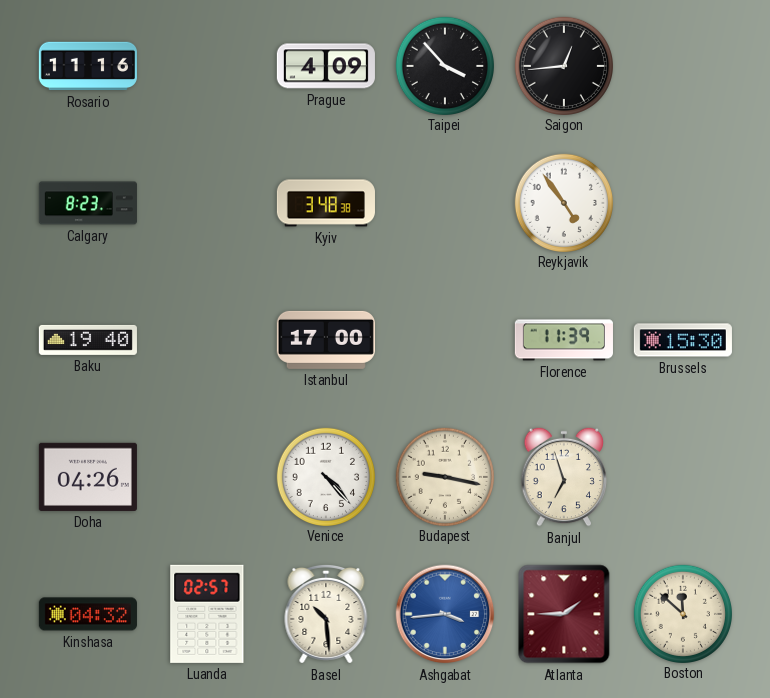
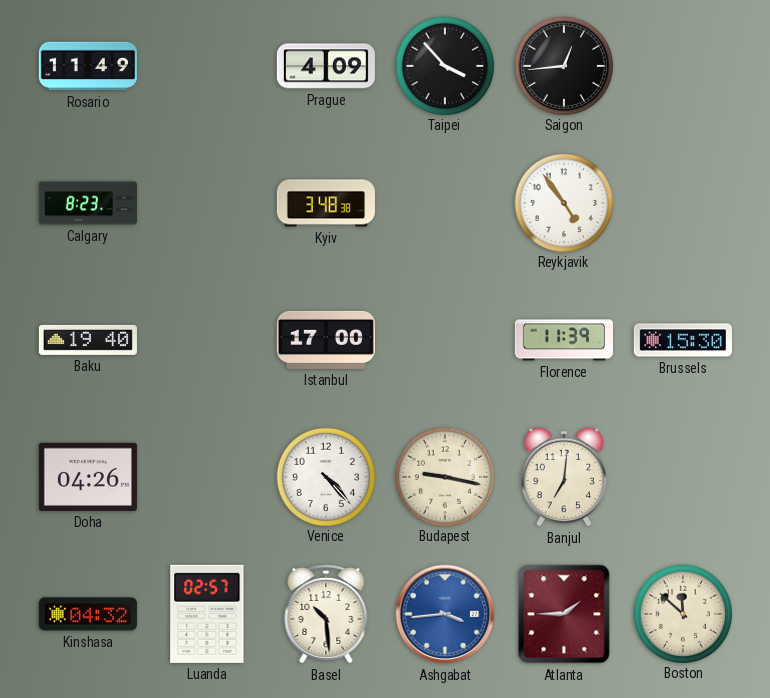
Rosario: 11:16 -> 11:49 (88, 66)
Banjul: 6:57 -> 7:01 (564, 477)
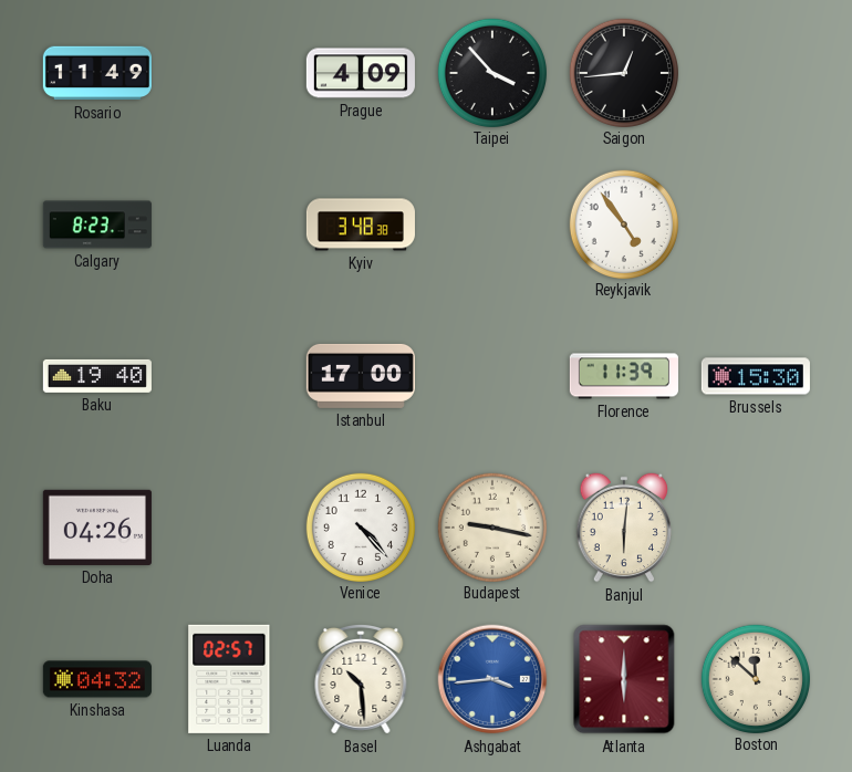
Banjul: 7:01 -> 6:01 (624, 528)
Atlanta: 1:45 -> 6:00 (624, 679)
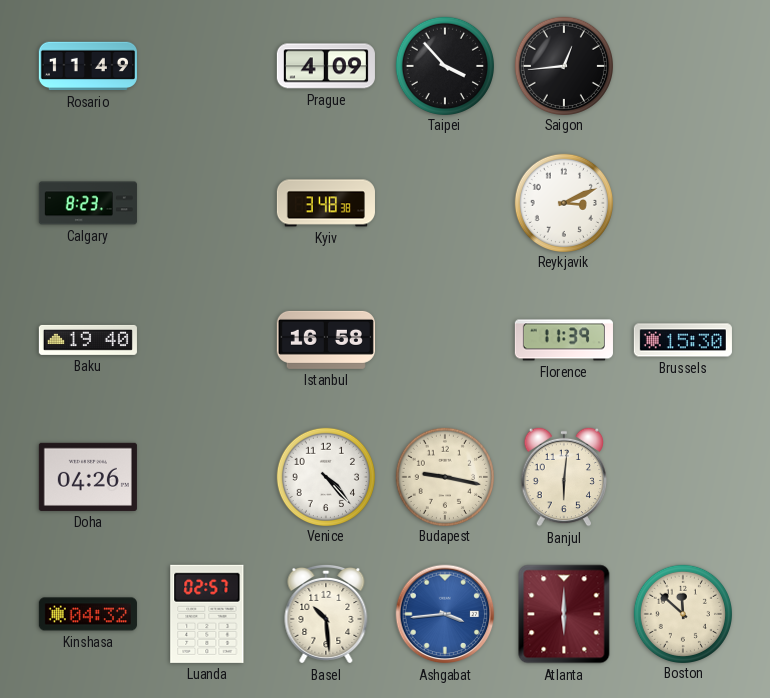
Reykjavik: 4:54 -> 3:11 (563, 202)
Istanbul: 17:00 -> 16:58 (326, 340)
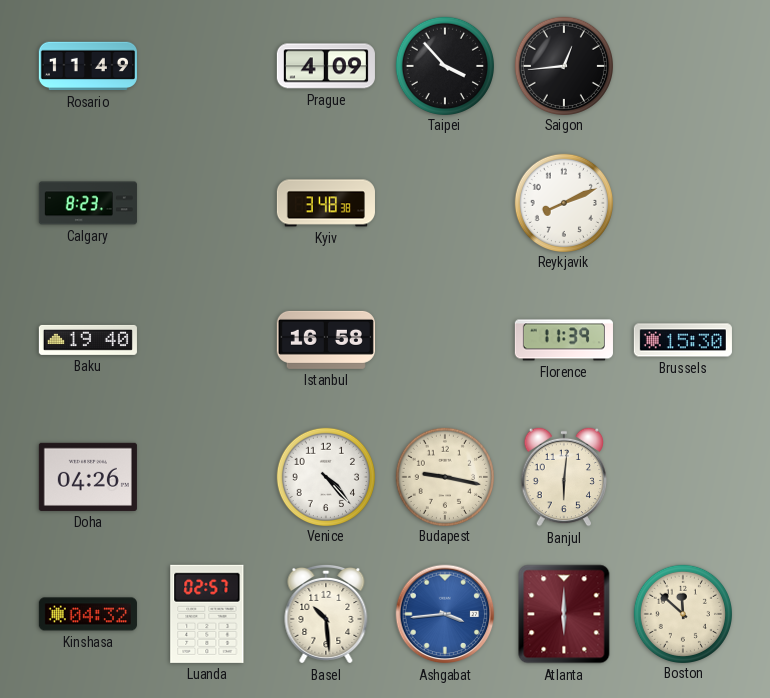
Reykjavik: 3:11 -> 8:11 (563, 202)
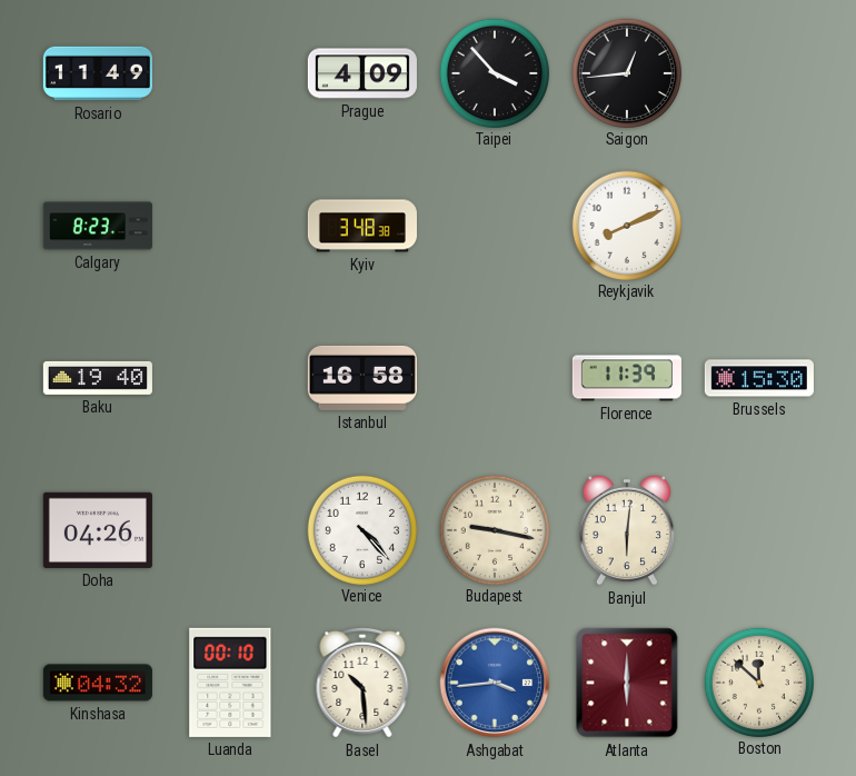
Luanda: 02:57 -> 00:10 (230, 683)
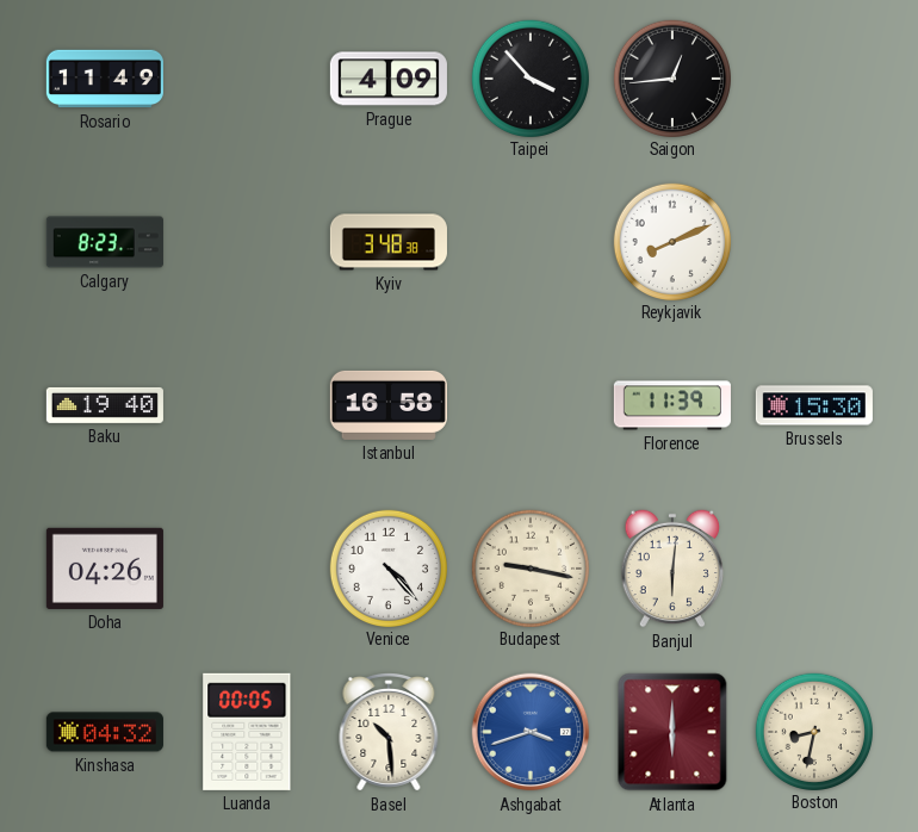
Luanda: 00:10 -> 00:05 (247, 732)
Ashgabat: 3:44 -> 3:42 (531, 732)
Boston: 11:52 -> 8:32 (813, 731)
